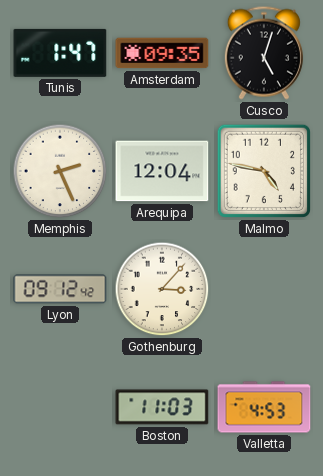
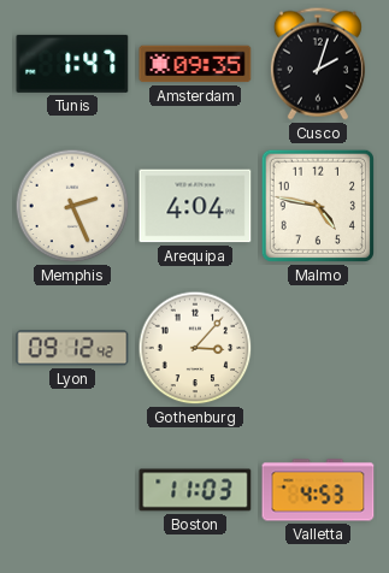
Cusco: 5:03 -> 2:03 (318, 64)
Arequipa: 12:04 -> 4:04 (195, 206)
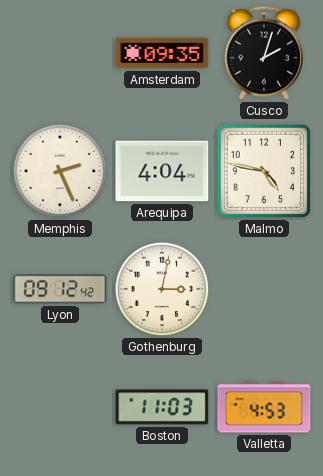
Tunis: 1:47 -> none (72, 64)
Gothenburg: 3:07 -> 3:02 (162, 289)
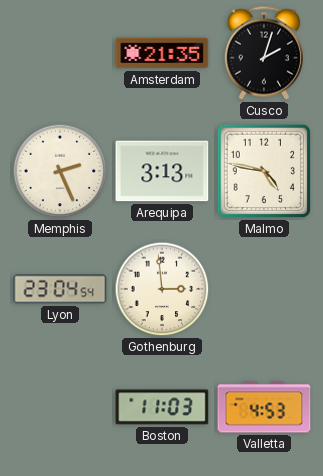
Amsterdam: 09:35 -> 21:35 (162, 53)
Arequipa: 4:04 -> 3:13 (162, 171)
Lyon: 09:12 -> 23:04 (60, 289)
Gothenburg: 3:02 -> 2:59 (162, 289)
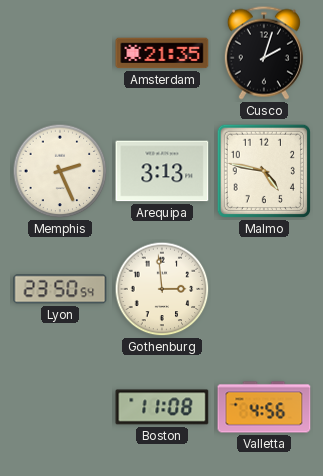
Lyon: 23:04 -> 23:50 (60, 289)
Boston: 11:03 -> 11:08 (162, 407)
Valletta: 4:53 -> 4:56 (264, 407)
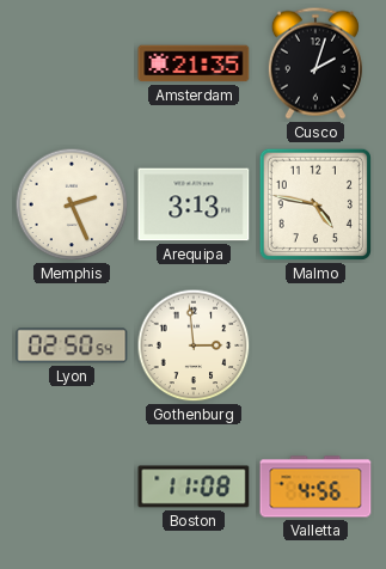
Lyon: 23:50 -> 02:50 (72, 345)
